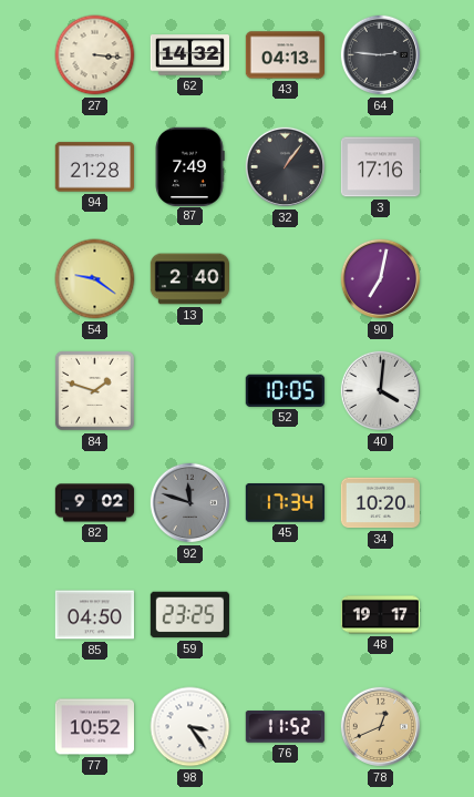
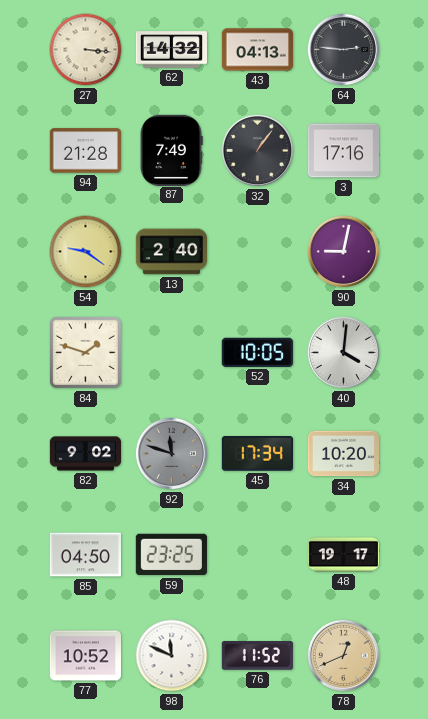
90: 7:02 -> 9:02 (344, 252)
98: 3:24 -> 11:49 (172, 656)
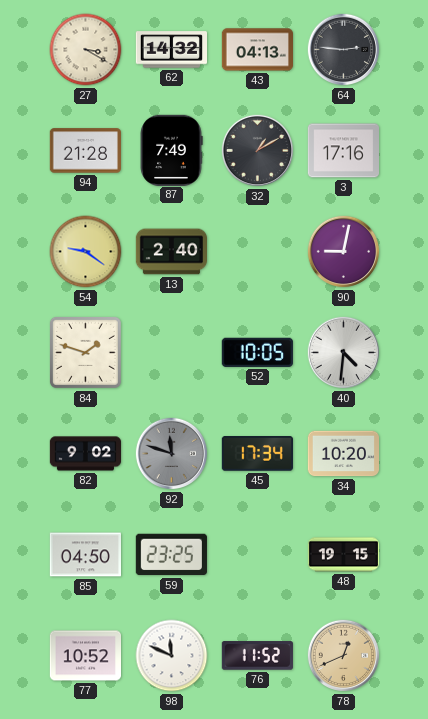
27: 3:16 -> 3:20 (86, 50)
32: 1:06 -> 1:10 (258, 151)
40: 4:01 -> 4:31 (344, 353)
48: 19:17 -> 19:15 (343, 555)
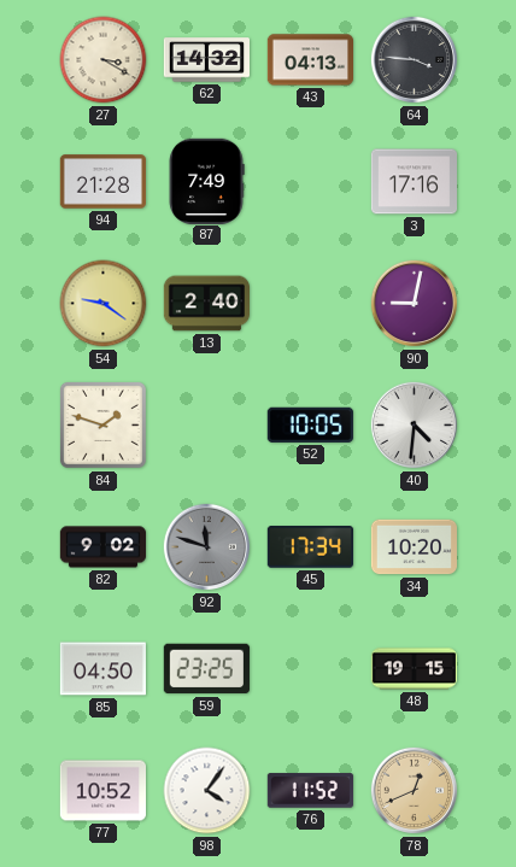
64: 2:46 -> 3:46 (415, 60)
32: 1:10 -> none (258, 151)
98: 11:49 -> 4:06 (207, 791)
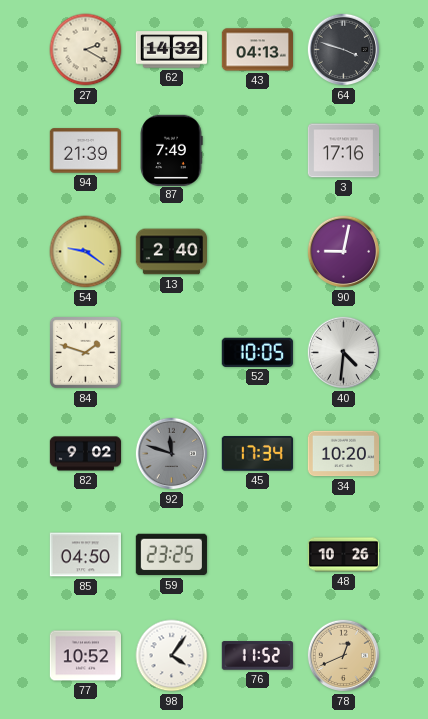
27: 3:20 -> 2:20 (86, 50)
64: 3:46 -> 3:48 (344, 50)
94: 21:28 -> 21:39 (85, 151)
48: 19:15 -> 10:26 (343, 555)
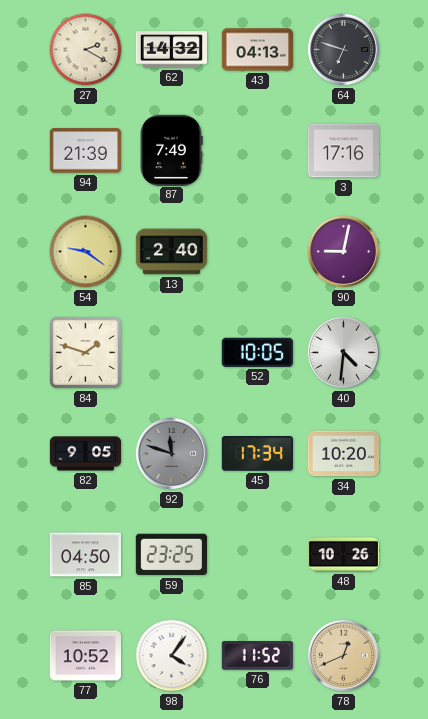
64: 3:48 -> 6:48 (344, 50)
82: 9:02 -> 9:05 (86, 454)
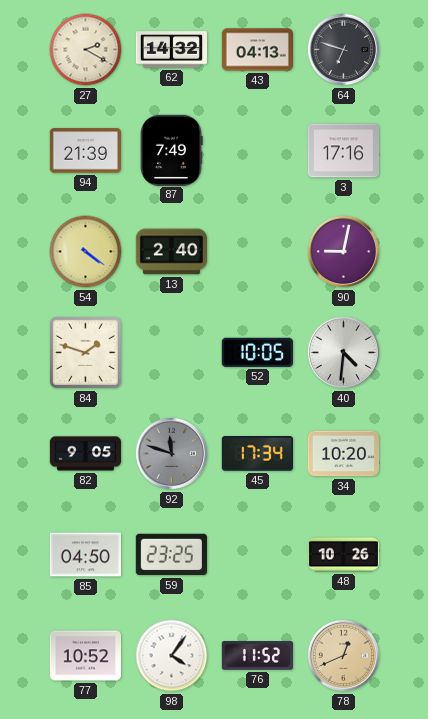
54: 9:21 -> 4:21 (86, 252)
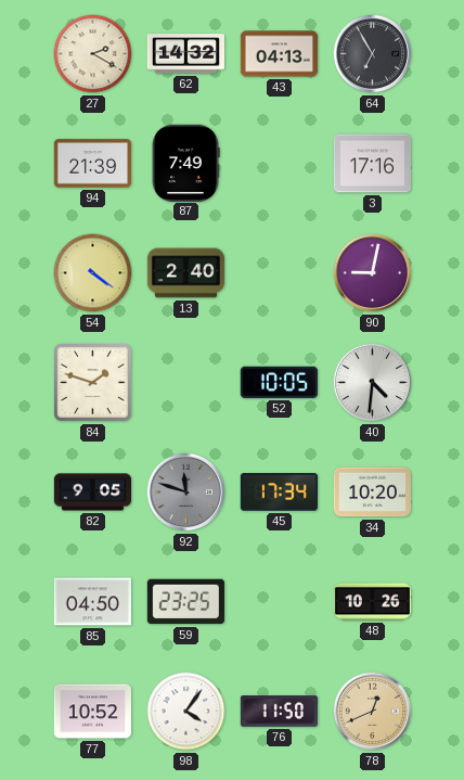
64: 6:48 -> 6:55 (373, 54)
76: 11:52 -> 11:50 (279, 712)
